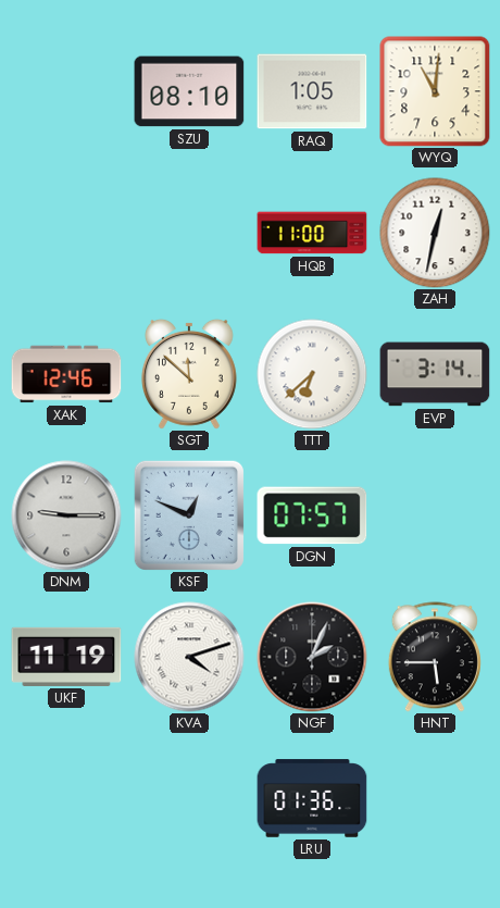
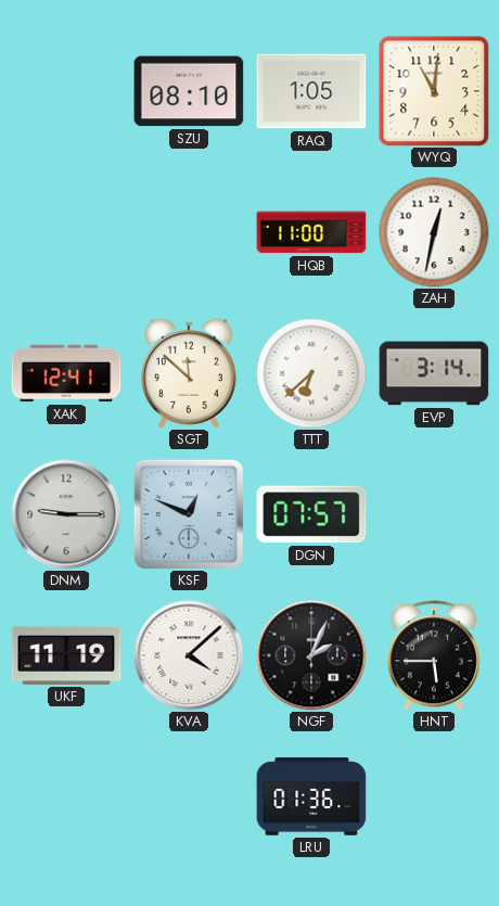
XAK: 12:46 -> 12:41 (66, 373)
KVA: 4:12 -> 4:08 (189, 655)
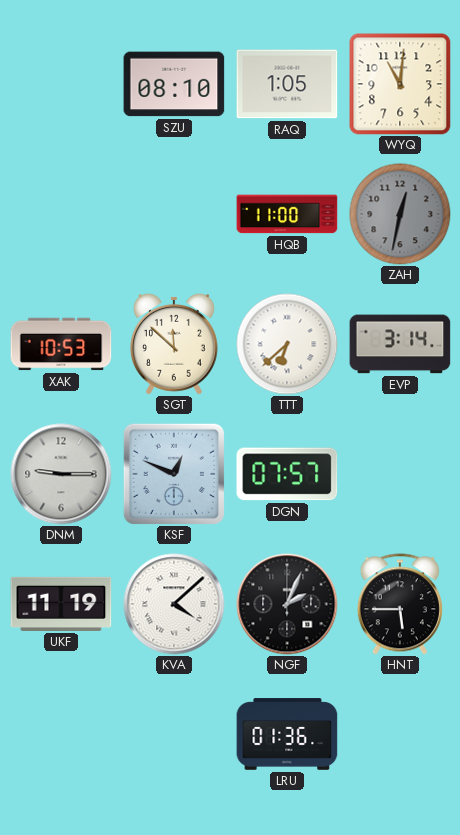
ZAH dial: white -> grey (400, 214)
XAK: 12:41 -> 10:53 (61, 344)
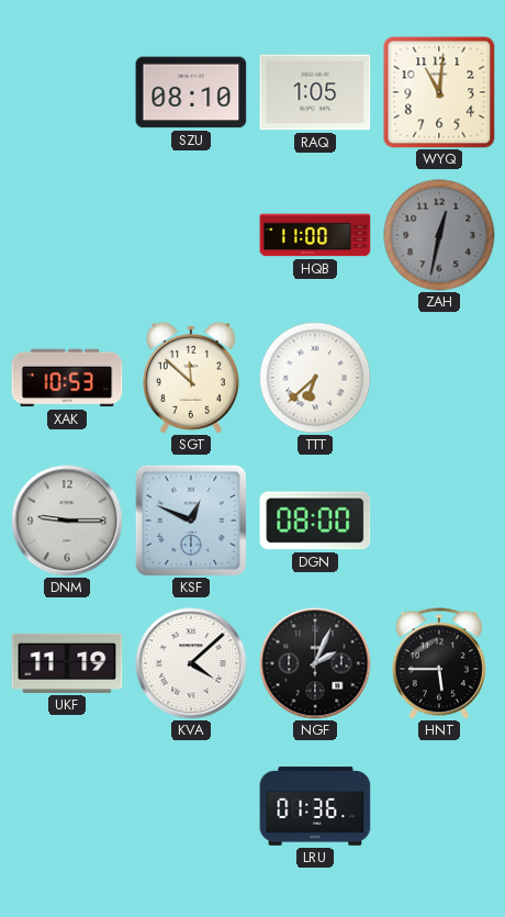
EVP: 3:14 -> none (400, 344)
DGN: 07:57 -> 08:00 (315, 521)
